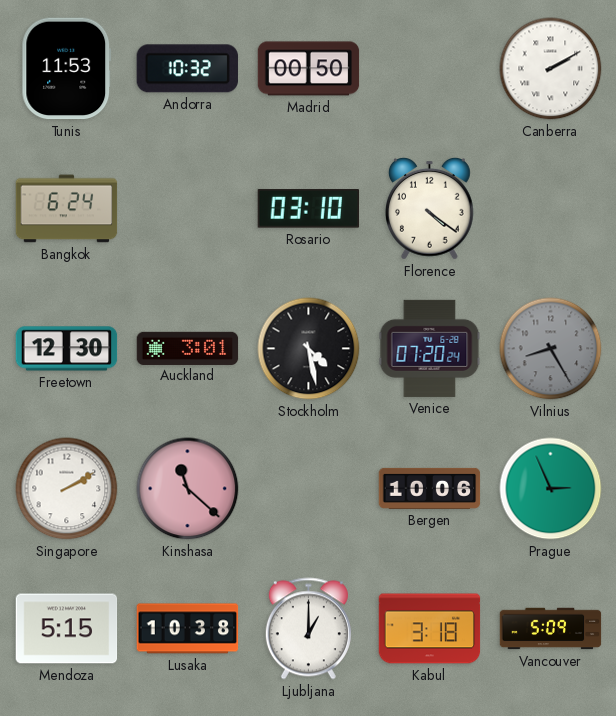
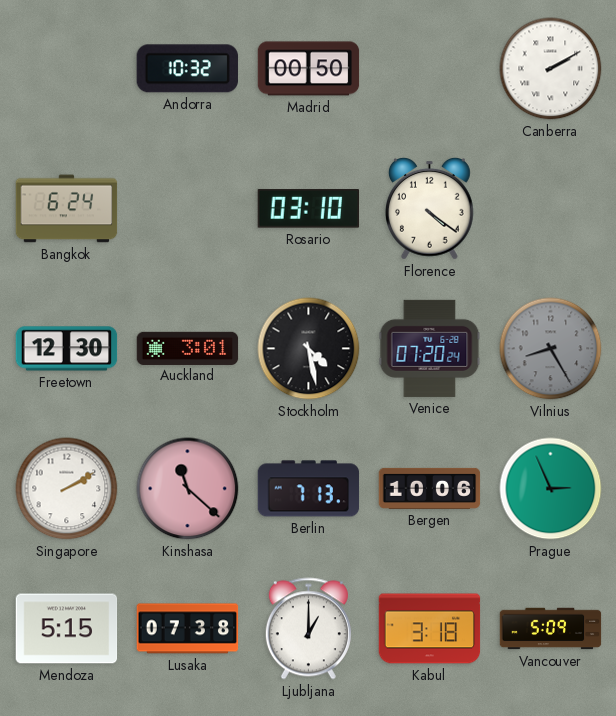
Tunis: 11:53 -> none (67, 69)
Berlin: none -> 7:13 (309, 489)
Lusaka: 10:38 -> 07:38 (188, 629)
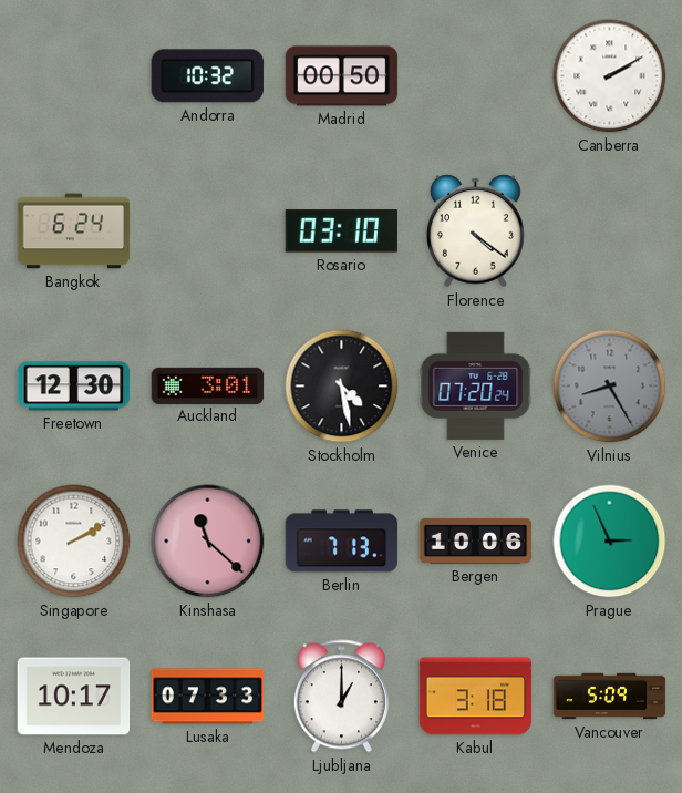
Mendoza: 5:15 -> 10:17 (74, 697)
Lusaka: 07:38 -> 07:33 (208, 697)
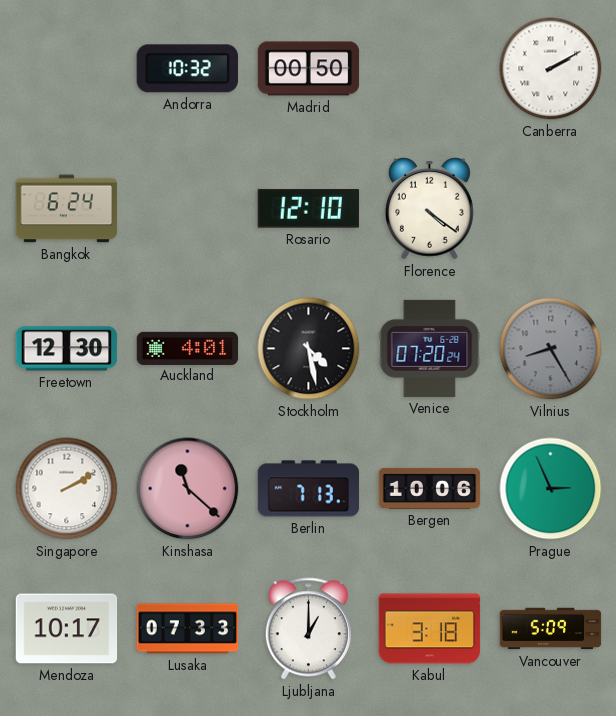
Rosario: 03:10 -> 12:10 (308, 209)
Auckland: 3:01 -> 4:01 (188, 348)
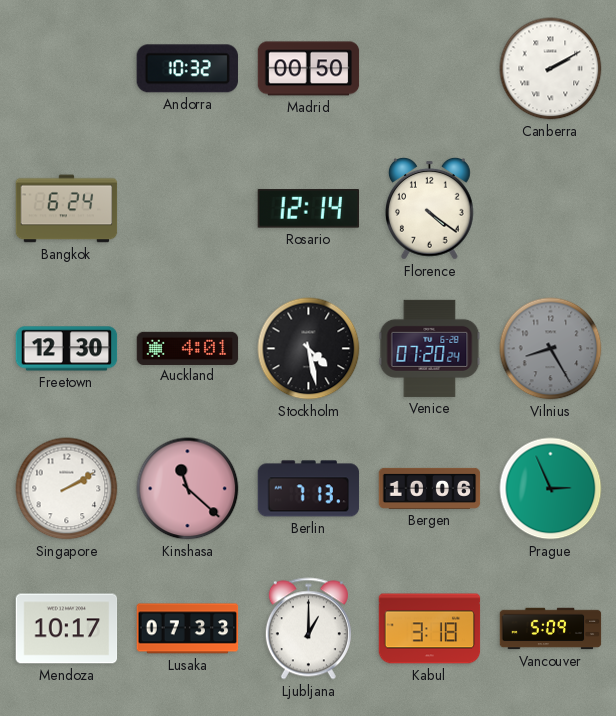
Rosario: 12:10 -> 12:14 (308, 209)
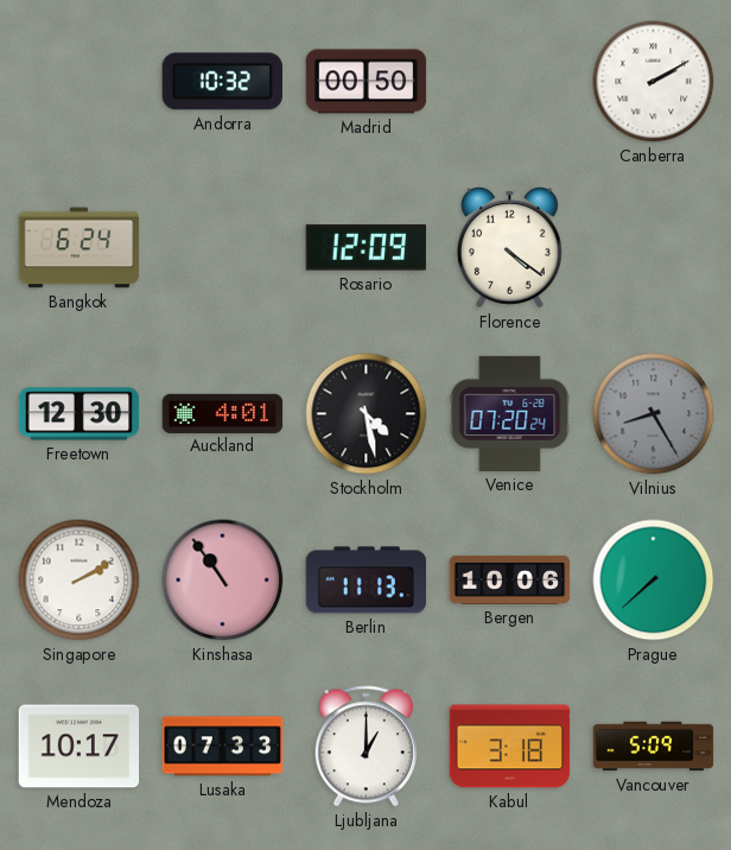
Rosario: 12:14 -> 12:09 (366, 248)
Kinshasa: 11:22 -> 10:54 (223, 581)
Berlin: 7:13 -> 11:13 (367, 581)
Prague: 2:56 -> 7:38 (654, 581)
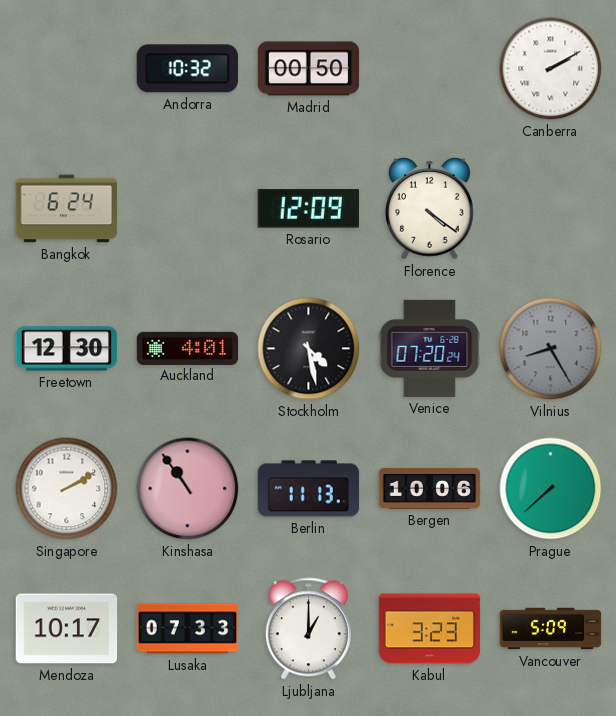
Kabul: 3:18 -> 3:23 (430, 629)
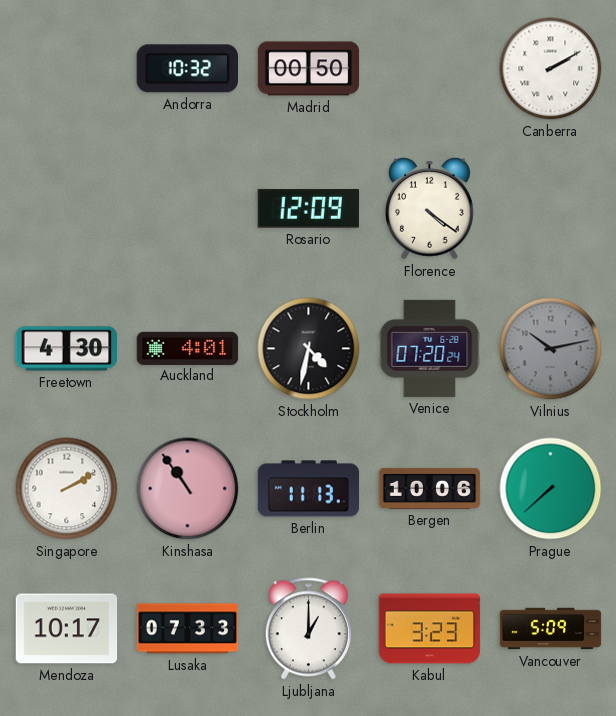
Bangkok: 6:24 -> none (67, 209)
Freetown: 12:30 -> 4:30 (67, 349)
Stockholm: 4:28 -> 4:32 (309, 349)
Vilnius: 8:25 -> 10:13 (551, 349)
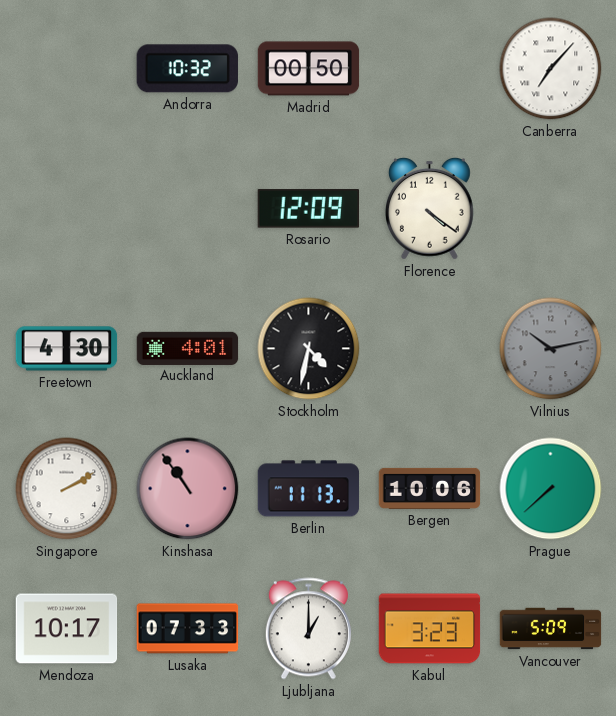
Canberra: 2:10 -> 7:07 (551, 69)
Venice: 07:20 -> none (430, 348)
